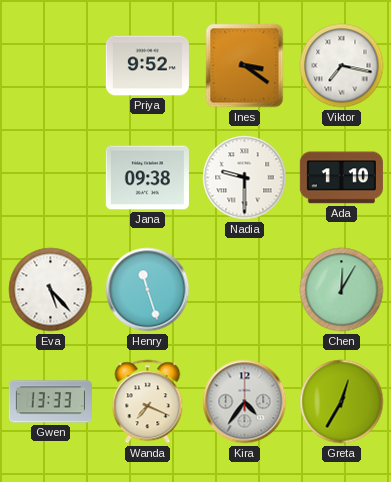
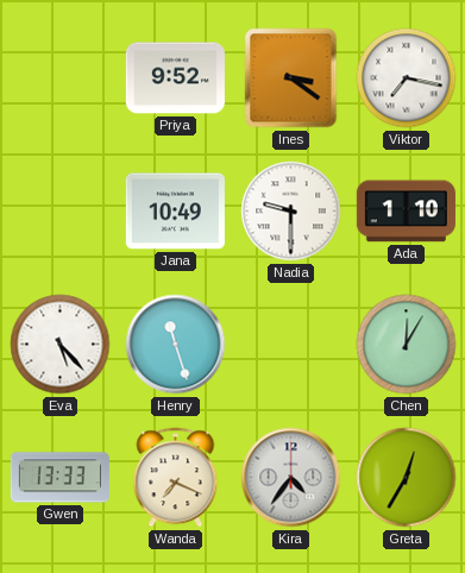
Jana: 09:38 -> 10:49 (175, 212)
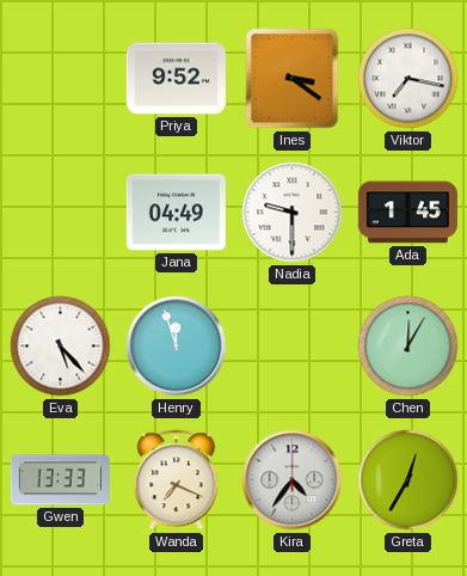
Jana: 10:49 -> 04:49 (176, 213)
Ada: 1:10 -> 1:45 (407, 213)
Henry: 11:27 -> 11:57 (177, 347)
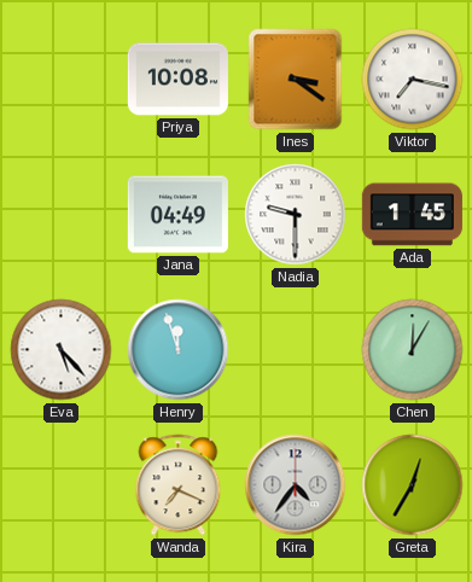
Priya: 9:52 -> 10:08 (177, 80)
Gwen: 13:33 -> none (60, 480)
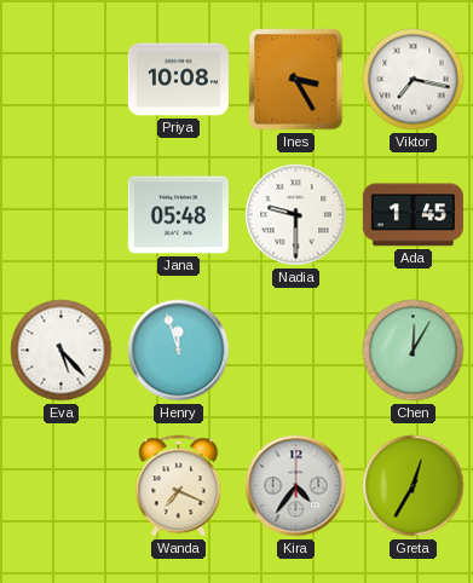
Ines: 3:21 -> 3:25 (296, 80)
Jana: 04:49 -> 05:48 (178, 215)
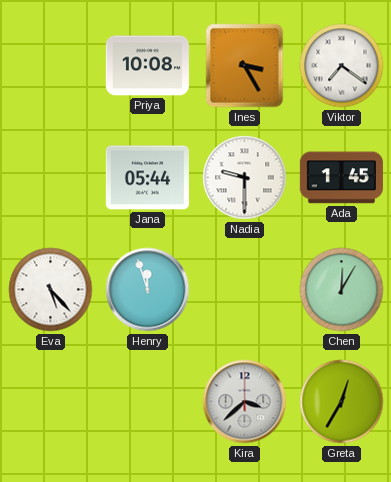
Viktor: 7:17 -> 7:21 (342, 66)
Jana: 05:48 -> 05:44 (147, 178)
Wanda: 7:19 -> none (179, 486)
Kira: 4:36 -> 3:38 (245, 402)
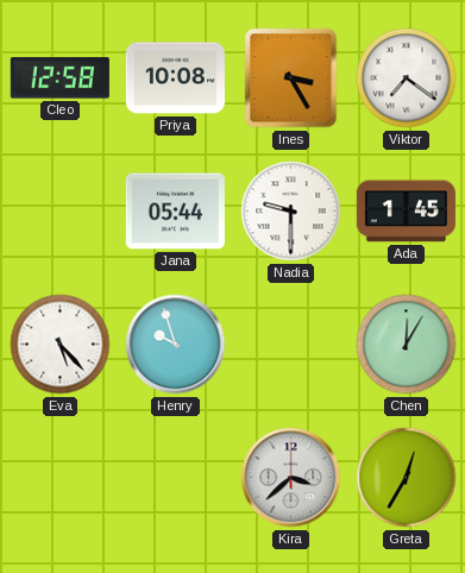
Cleo: none -> 12:58 (59, 78)
Henry: 11:57 -> 9:57 (176, 345)
